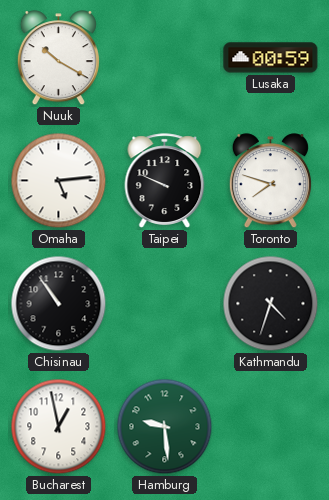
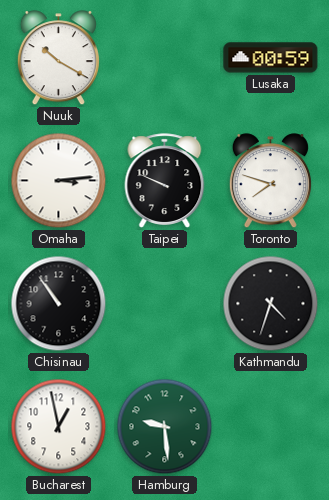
Omaha: 5:14 -> 3:14 (59, 181)
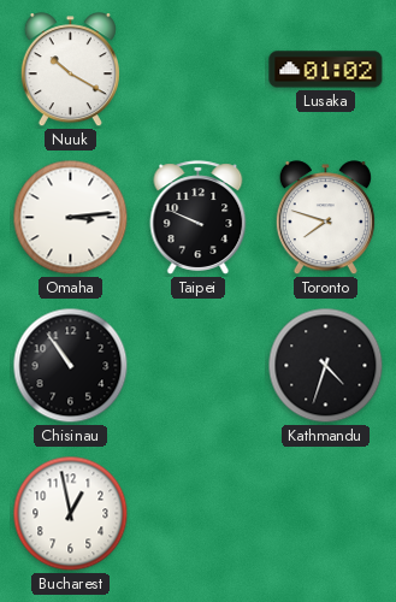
Lusaka: 00:59 -> 01:02 (326, 70)
Hamburg: 9:29 -> none (165, 427)
